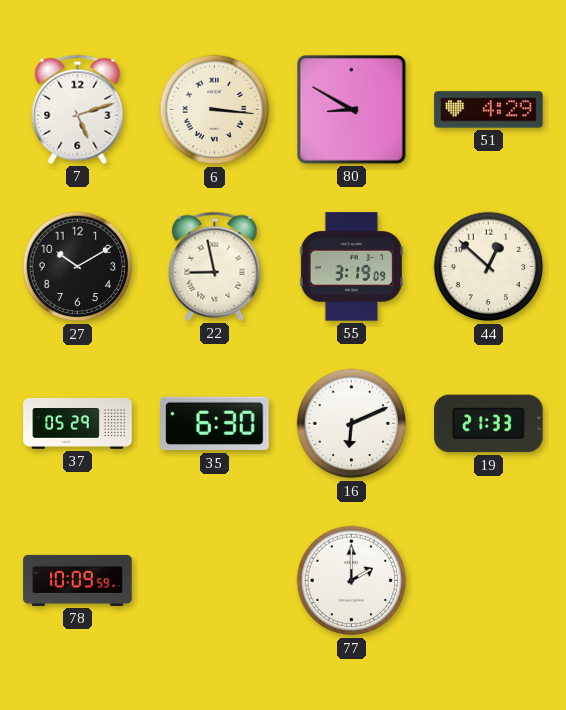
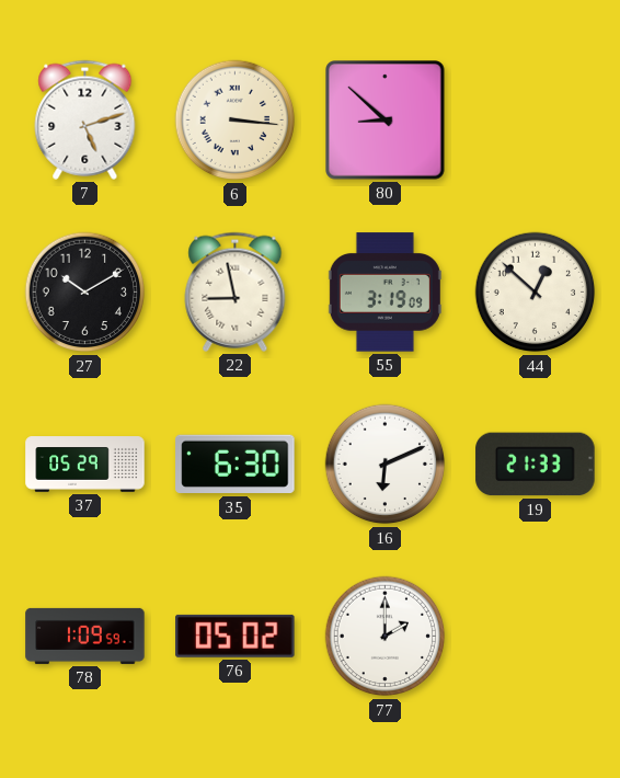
80: 8:50 -> 8:52 (386, 121)
51: 4:29 -> none (489, 110)
78: 10:09 -> 1:09 (85, 636)
76: none -> 05:02 (236, 636)
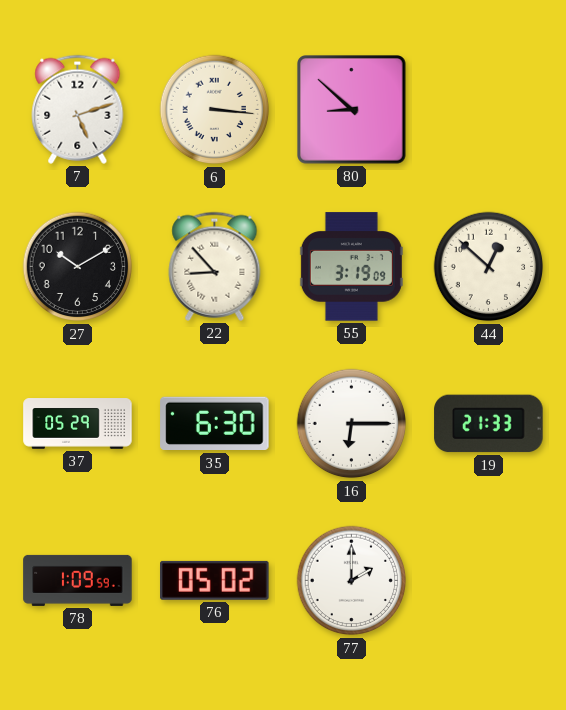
22: 8:58 -> 8:53 (215, 266)
16: 6:11 -> 6:15 (352, 424)
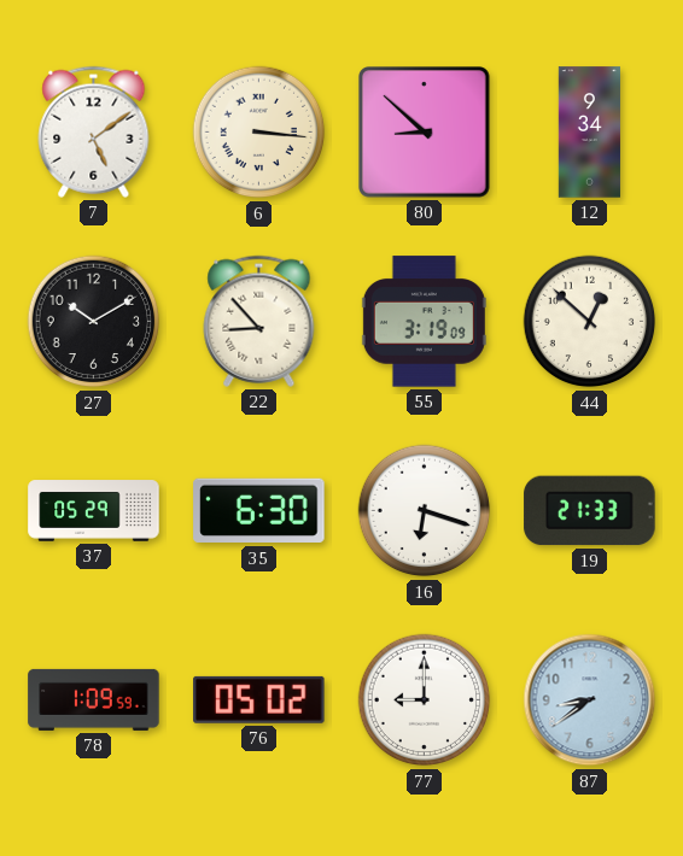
7: 5:12 -> 5:09 (94, 131)
12: none -> 9:34 (589, 133)
16: 6:15 -> 6:18 (425, 511)
77: 2:00 -> 9:00 (425, 700)
87: none -> 8:39 (590, 700)
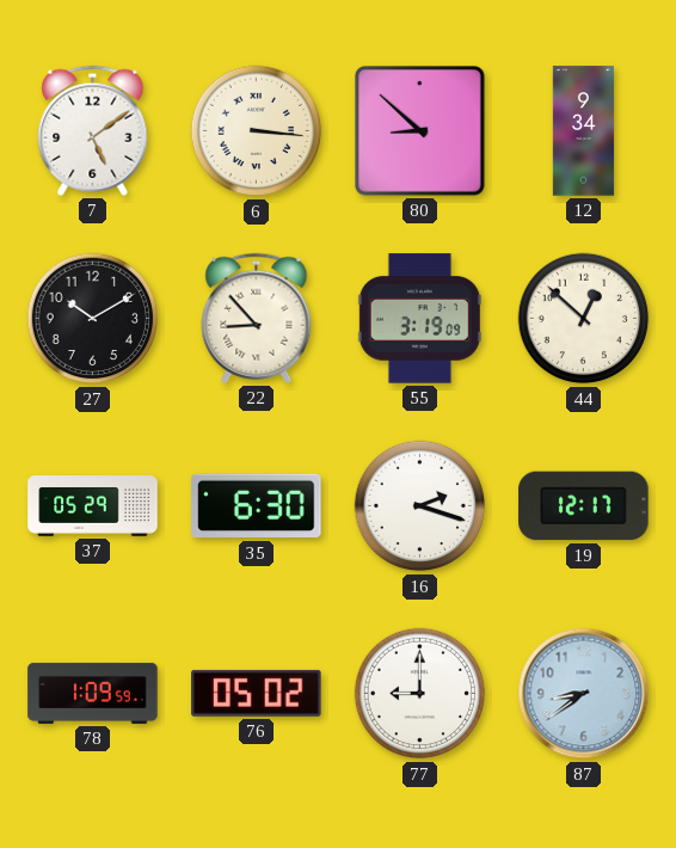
16: 6:18 -> 2:18 (420, 506)
19: 21:33 -> 12:17 (584, 506)
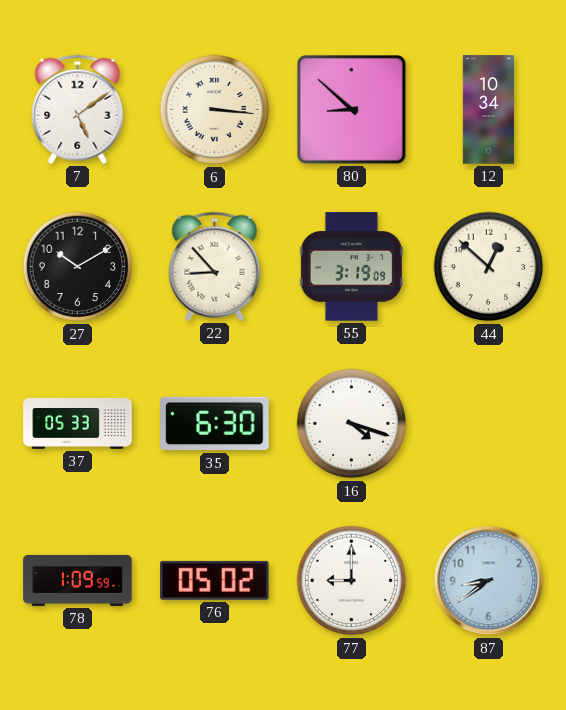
12: 9:34 -> 10:34 (488, 110)
37: 05:29 -> 05:33 (78, 424)
16: 2:18 -> 4:18 (352, 424)
19: 12:17 -> none (584, 506)
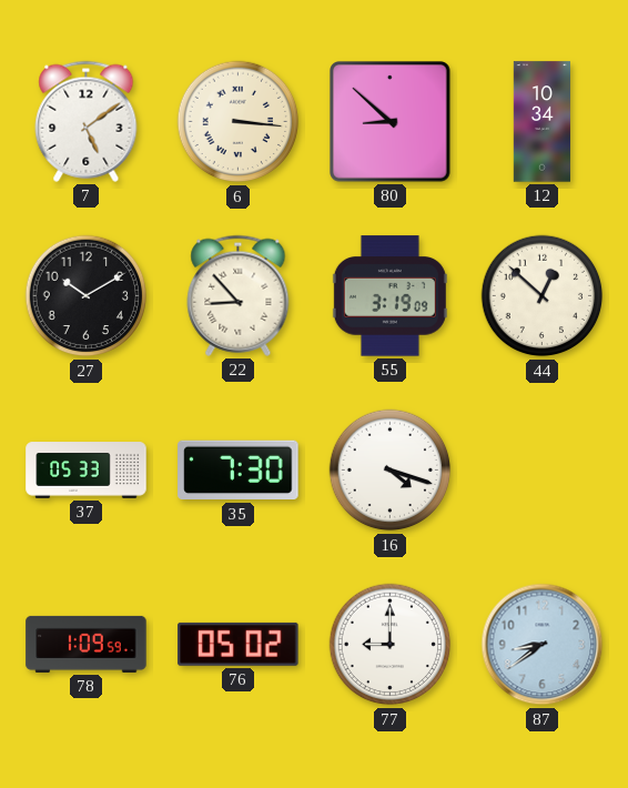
35: 6:30 -> 7:30 (239, 471)
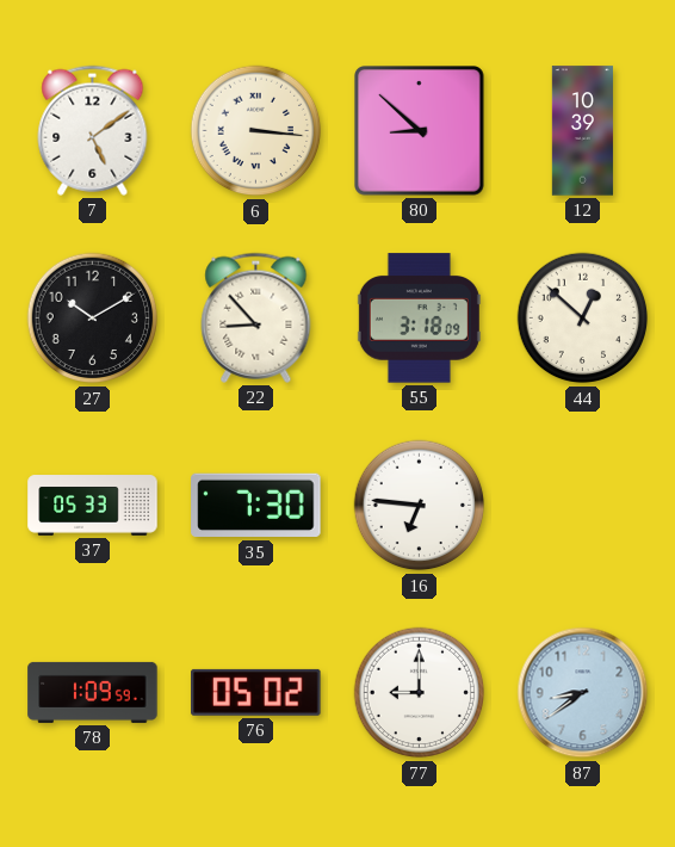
12: 10:34 -> 10:39 (582, 131)
55: 3:19 -> 3:18 (419, 319)
16: 4:18 -> 6:46 (420, 506)
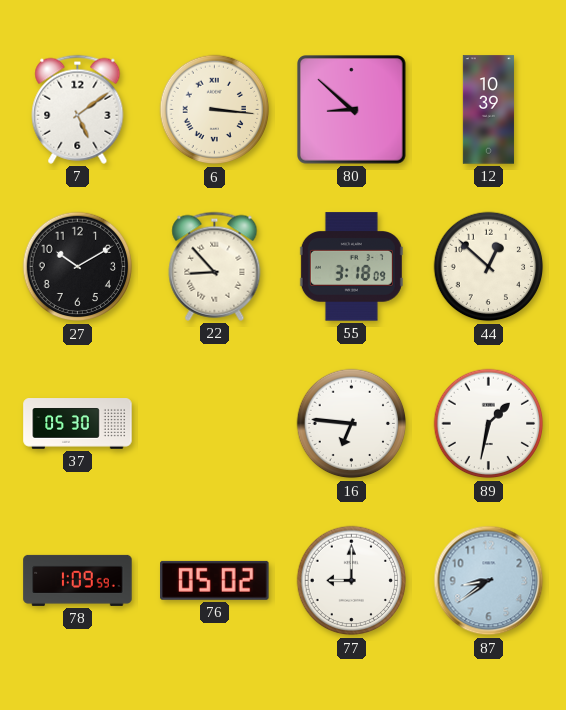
37: 05:33 -> 05:30 (78, 424)
35: 7:30 -> none (256, 506)
89: none -> 1:32 (489, 424)
